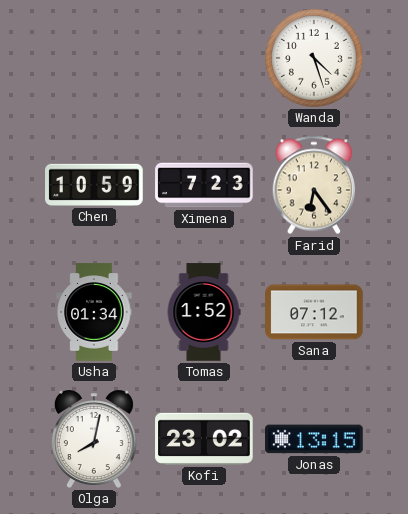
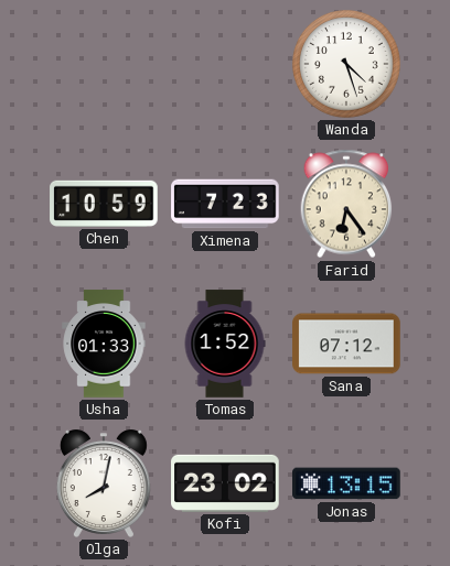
Usha: 01:34 -> 01:33 (104, 344)
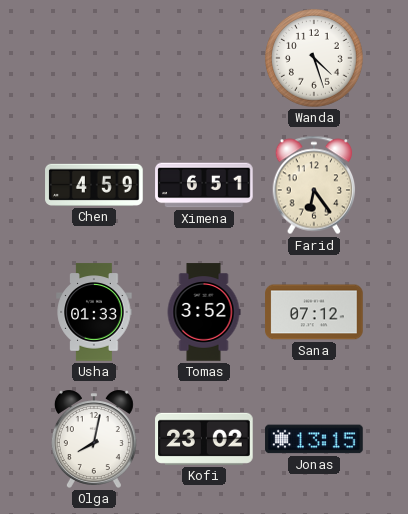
Chen: 10:59 -> 4:59 (94, 185)
Ximena: 7:23 -> 6:51 (204, 185)
Tomas: 1:52 -> 3:52 (204, 312)
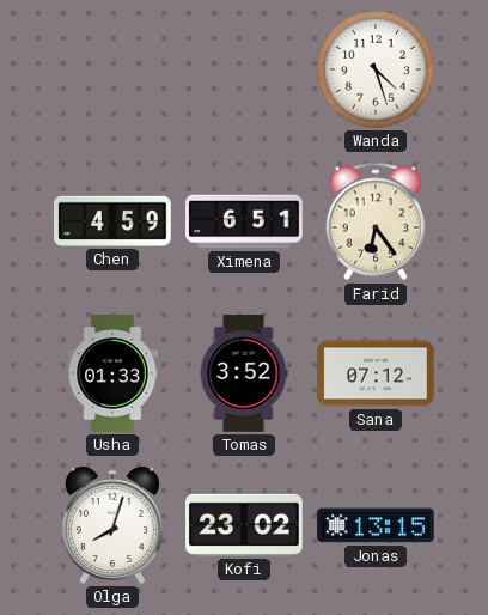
Olga: 8:02 -> 8:03 (112, 525)
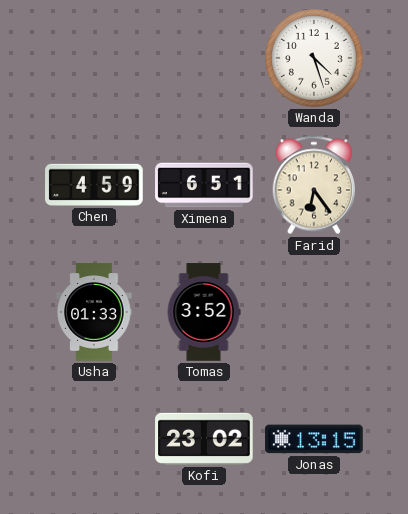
Sana: 07:12 -> none (376, 373)
Olga: 8:03 -> none (112, 525)
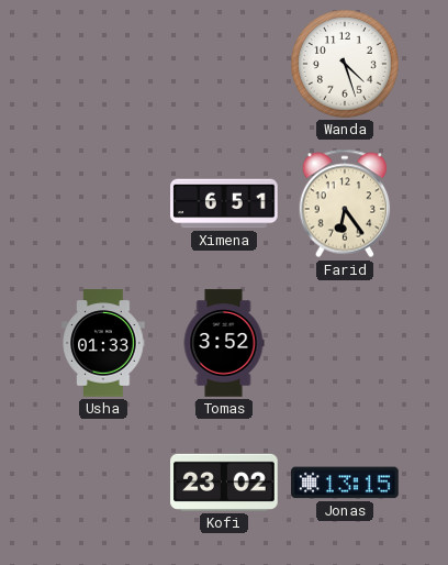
Chen: 4:59 -> none (94, 185)
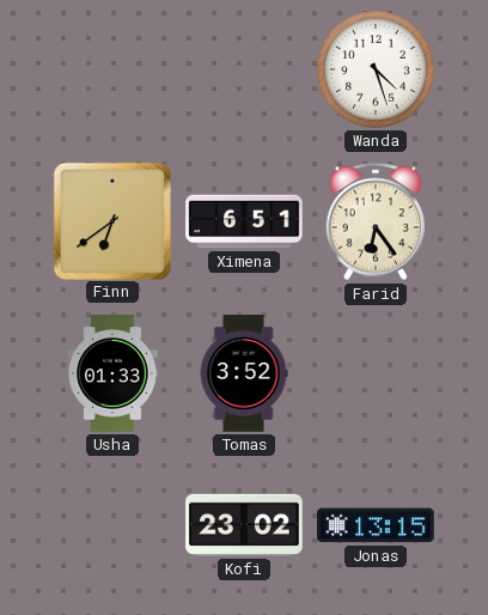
Finn: none -> 6:39 (111, 220)
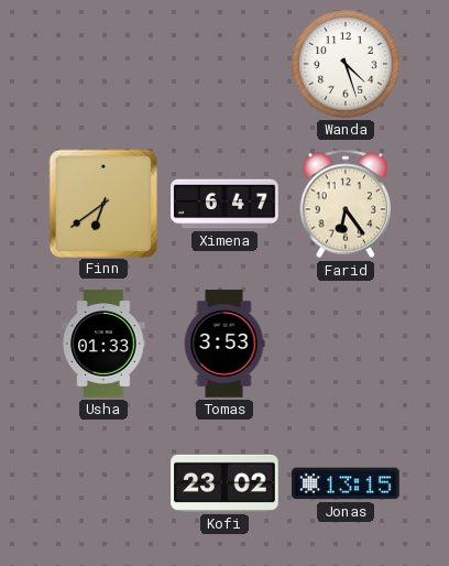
Ximena: 6:51 -> 6:47 (225, 204)
Tomas: 3:52 -> 3:53 (225, 344)
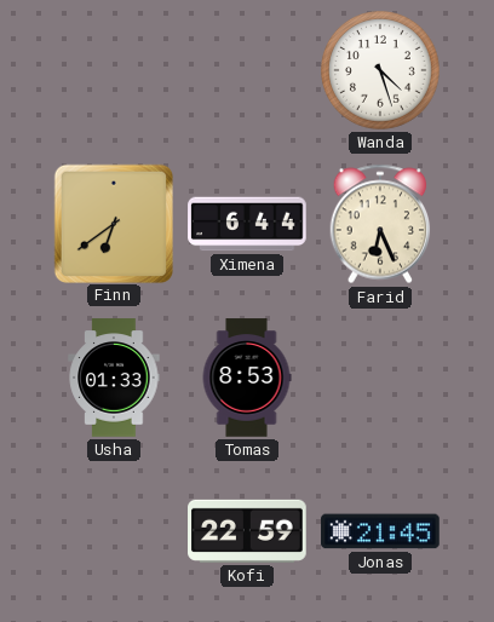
Ximena: 6:47 -> 6:44 (247, 224)
Farid: 6:24 -> 6:26 (380, 224)
Tomas: 3:53 -> 8:53 (247, 378)
Kofi: 23:02 -> 22:59 (247, 531)
Jonas: 13:15 -> 21:45 (380, 531)
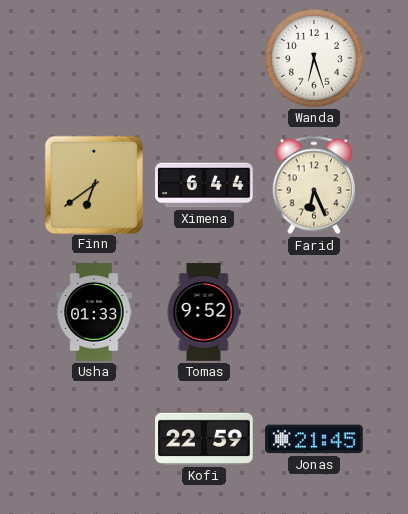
Wanda: 4:27 -> 6:27 (315, 59)
Tomas: 8:53 -> 9:52 (204, 312)
